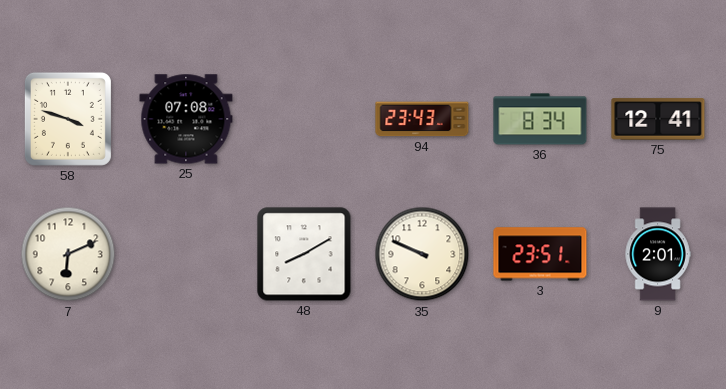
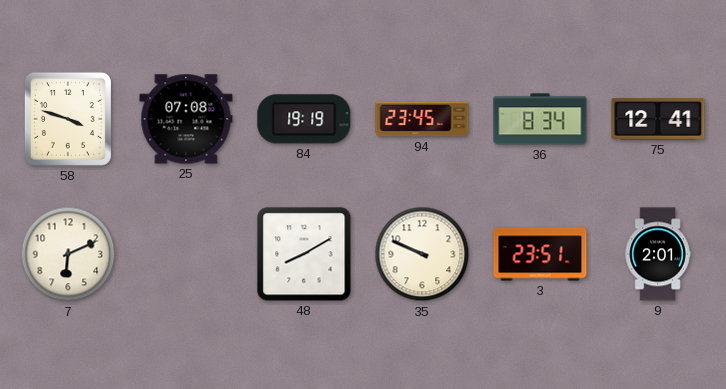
84: none -> 19:19 (304, 119)
94: 23:43 -> 23:45 (422, 119)
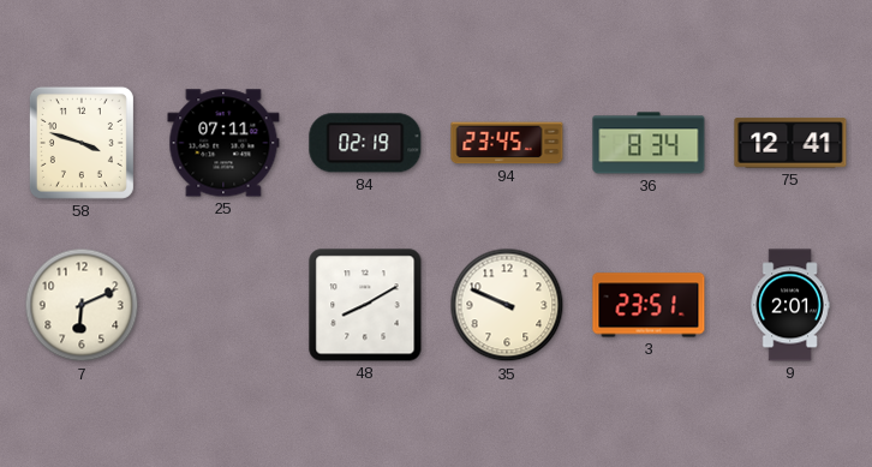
25: 07:08 -> 07:11 (223, 143)
84: 19:19 -> 02:19 (365, 143)
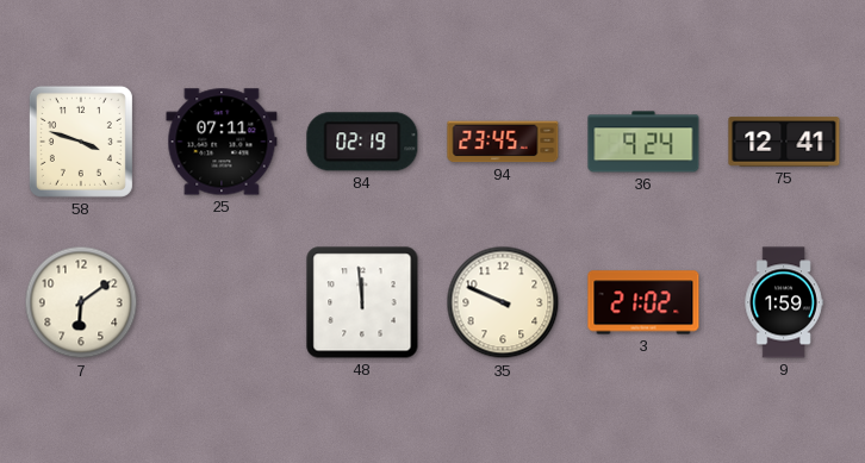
36: 8:34 -> 9:24 (643, 142)
7: 6:11 -> 6:09 (81, 302)
48: 8:10 -> 11:59 (362, 302)
3: 23:51 -> 21:02 (643, 302)
9: 2:01 -> 1:59 (784, 302)
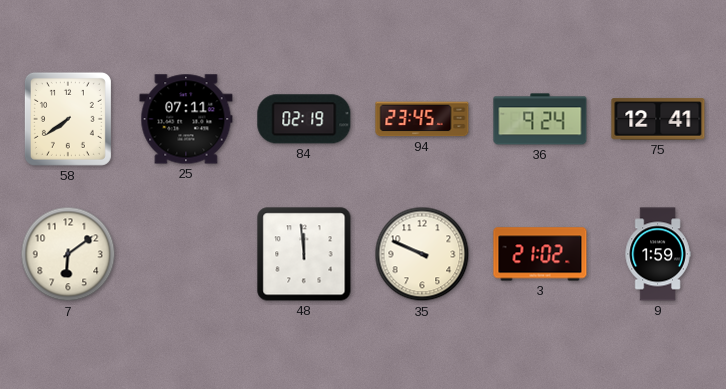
58: 3:48 -> 7:39 (68, 119)
